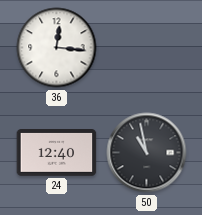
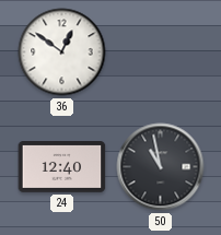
36: 12:16 -> 12:51 (62, 52)
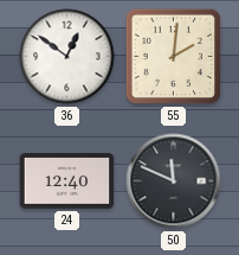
55: none -> 2:01 (174, 57)
50: 10:58 -> 11:49 (174, 181)
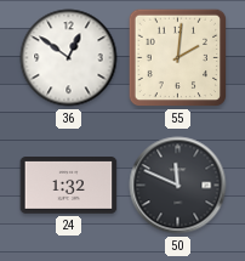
24: 12:40 -> 1:32 (69, 186)
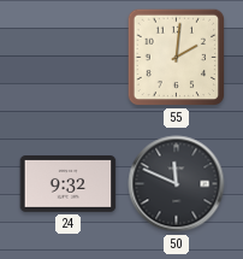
36: 12:51 -> none (69, 58)
24: 1:32 -> 9:32 (69, 184)
